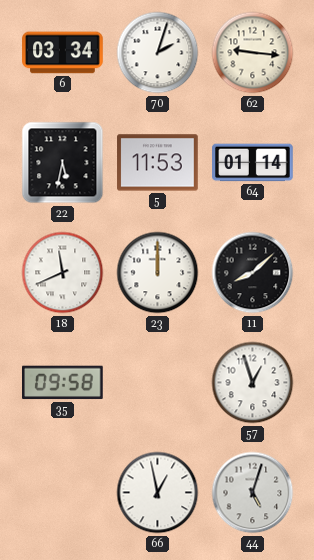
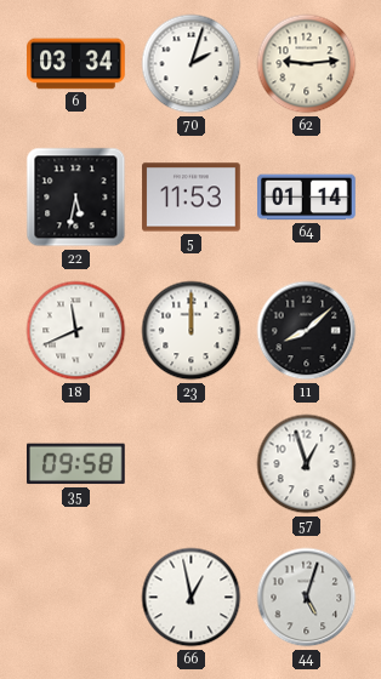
62: 9:16 -> 9:14 (307, 64)
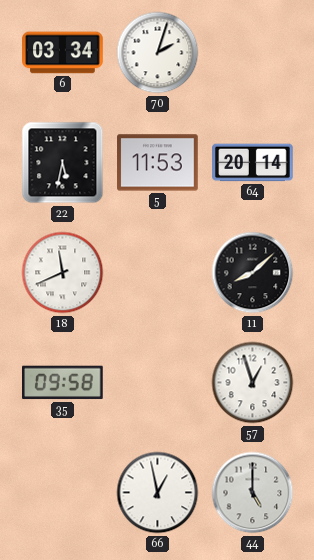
62: 9:14 -> none (307, 64)
64: 01:14 -> 20:14 (253, 163)
23: 12:00 -> none (192, 331)
44: 5:03 -> 5:00 (253, 493)
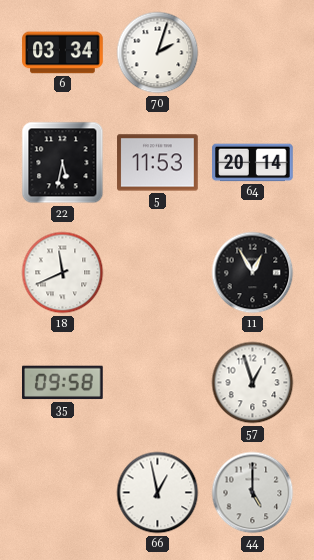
11: 8:08 -> 12:55 (253, 273)
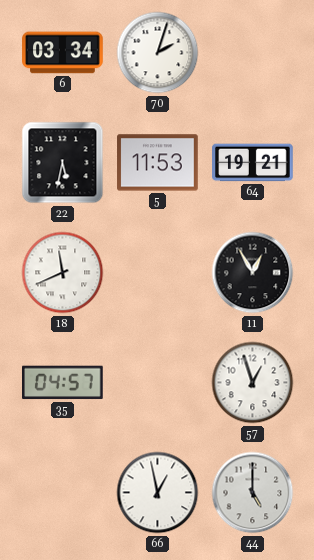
64: 20:14 -> 19:21 (253, 163)
35: 09:58 -> 04:57 (63, 383)
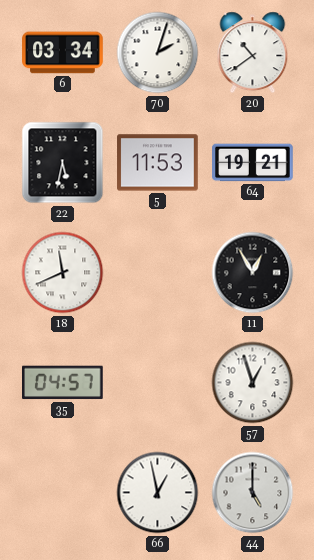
20: none -> 10:39 (253, 53)
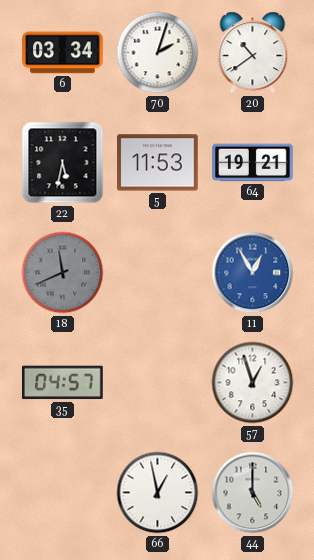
18 dial: white -> grey (63, 273)
11 dial: black -> blue (253, 273)
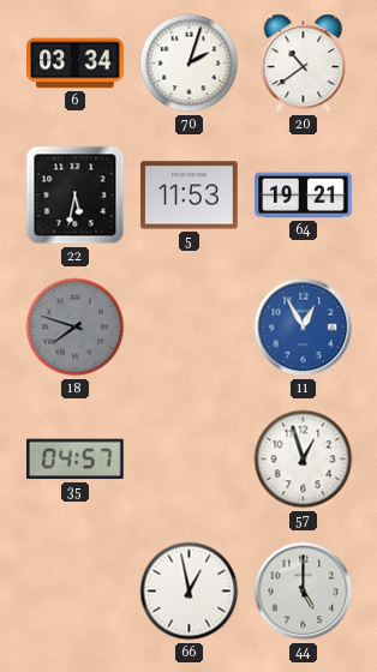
18: 11:41 -> 7:48 (76, 328)
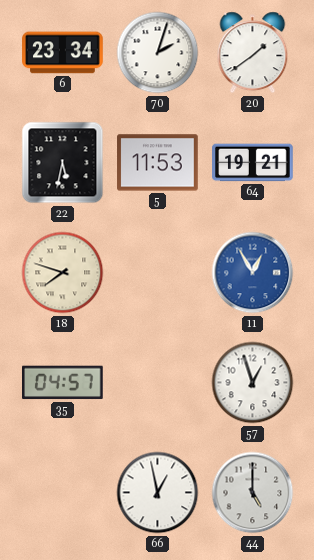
6: 03:34 -> 23:34 (63, 53)
20: 10:39 -> 1:39 (253, 53)
18 dial: grey -> cream (63, 273)
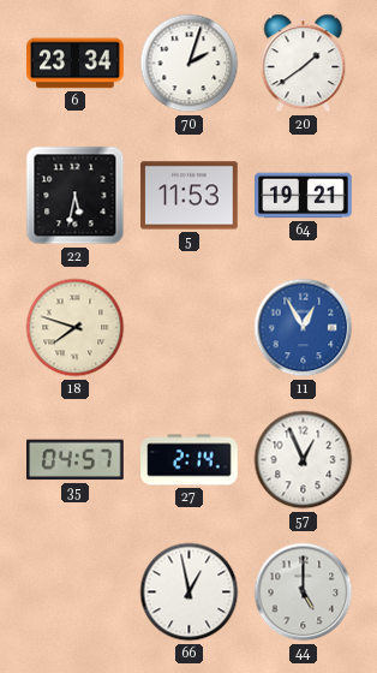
27: none -> 2:14 (190, 460)
57: 12:57 -> 12:56 (304, 460)
